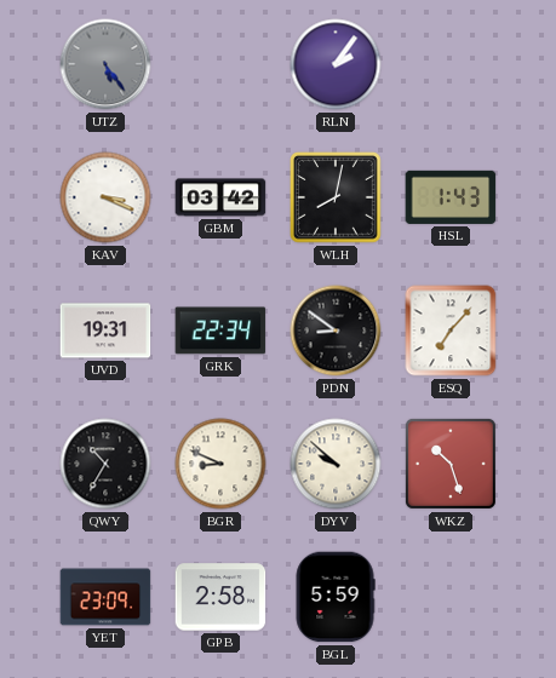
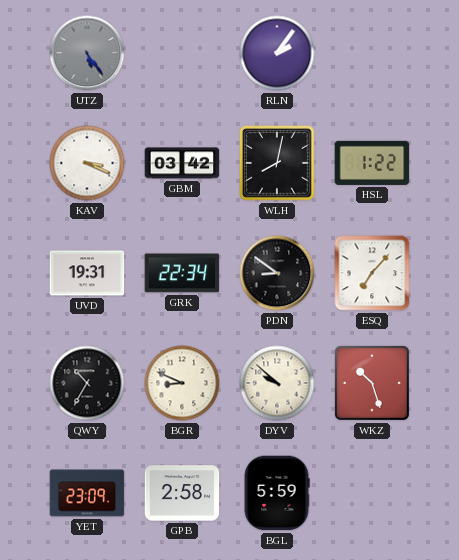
HSL: 1:43 -> 1:22 (372, 163)
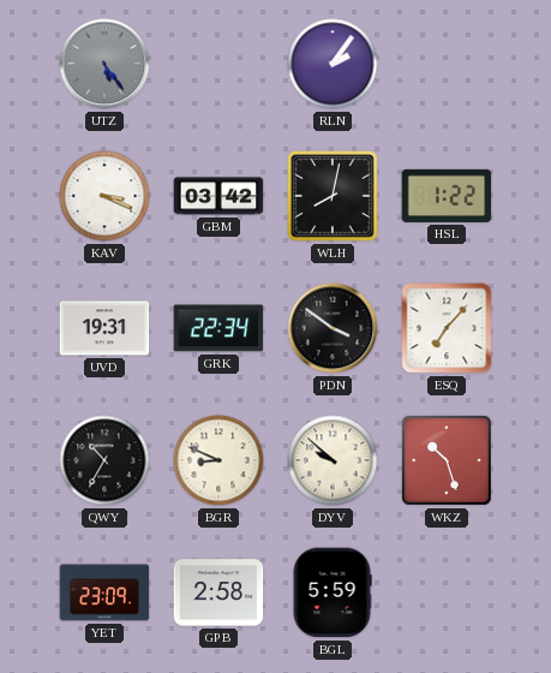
PDN: 8:51 -> 3:51 (333, 328)
